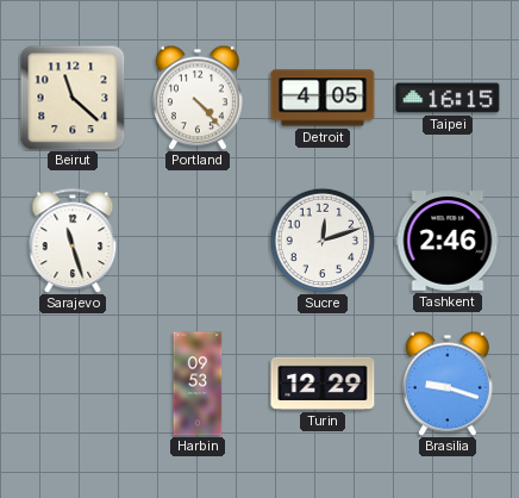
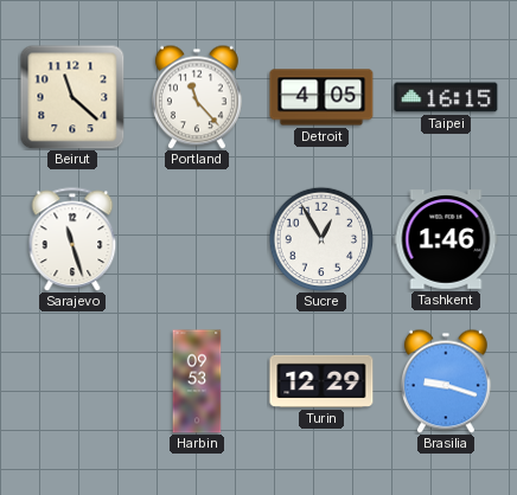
Portland: 4:23 -> 11:23 (197, 97)
Sucre: 12:12 -> 12:55 (321, 239)
Tashkent: 2:46 -> 1:46 (446, 239)
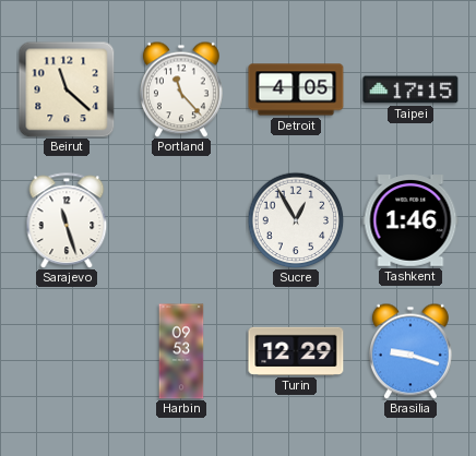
Taipei: 16:15 -> 17:15 (410, 89)
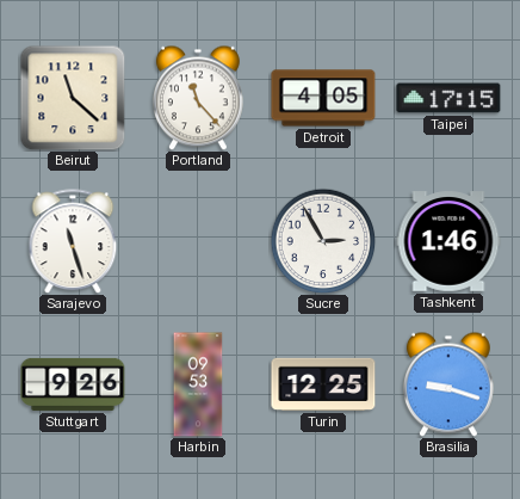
Sucre: 12:55 -> 2:55 (323, 241)
Stuttgart: none -> 9:26 (73, 384)
Turin: 12:29 -> 12:25 (323, 384)
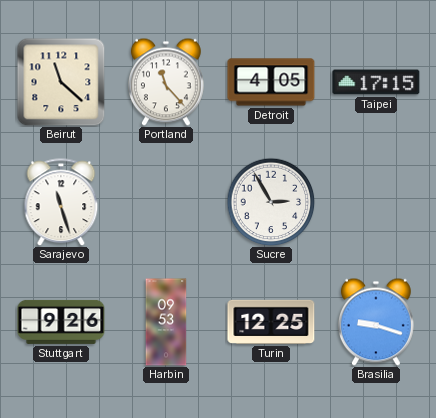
Tashkent: 1:46 -> none (448, 241)
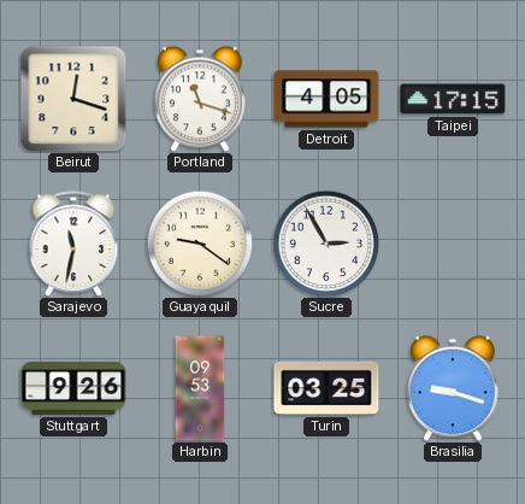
Beirut: 11:22 -> 12:18 (73, 99)
Portland: 11:23 -> 11:18 (200, 99)
Sarajevo: 11:27 -> 11:32 (73, 244)
Guayaquil: none -> 9:21 (200, 244)
Turin: 12:25 -> 03:25 (326, 388)
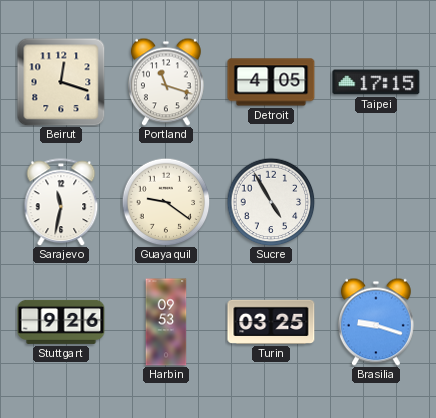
Sucre: 2:55 -> 4:55 (271, 202)
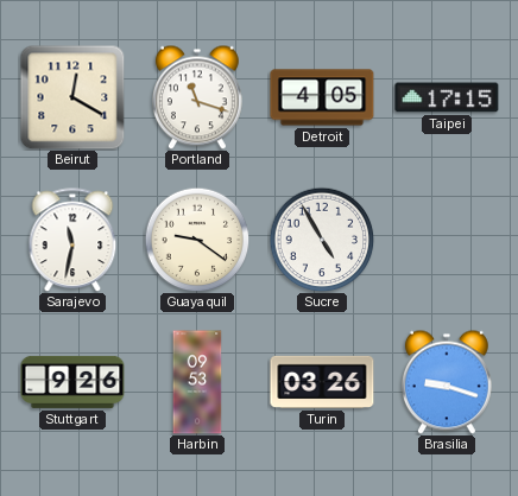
Beirut: 12:18 -> 12:20 (72, 97)
Turin: 03:25 -> 03:26 (322, 382)
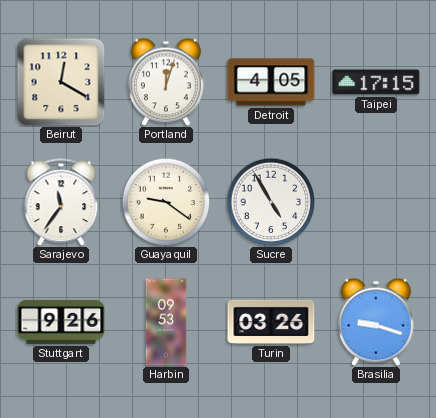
Portland: 11:18 -> 12:03 (166, 82)
Sarajevo: 11:32 -> 11:36 (61, 202)
